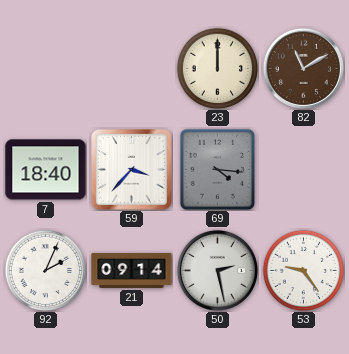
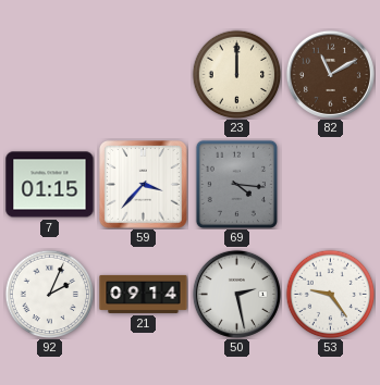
7: 18:40 -> 01:15 (50, 185)
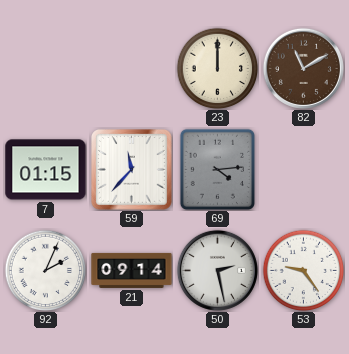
59: 3:37 -> 11:37 (132, 170)
69: 4:16 -> 4:14 (217, 169)
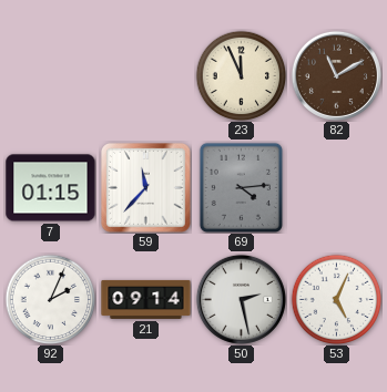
23: 12:00 -> 11:56 (241, 75)
53: 9:24 -> 5:04 (336, 299)
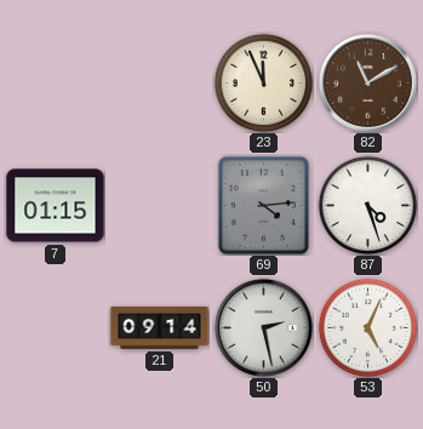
59: 11:37 -> none (146, 188)
87: none -> 4:27 (367, 205)
92: 2:04 -> none (50, 299)
